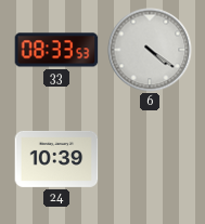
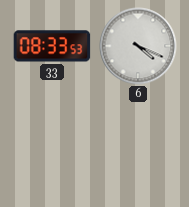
6: 4:21 -> 4:19 (138, 46)
24: 10:39 -> none (56, 159)
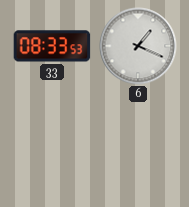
6: 4:19 -> 1:19 (138, 46)
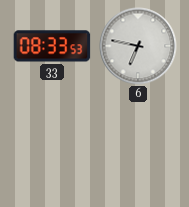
6: 1:19 -> 6:47 (138, 46)
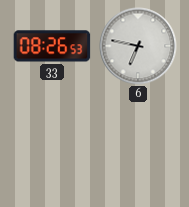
33: 08:33 -> 08:26 (52, 46)
